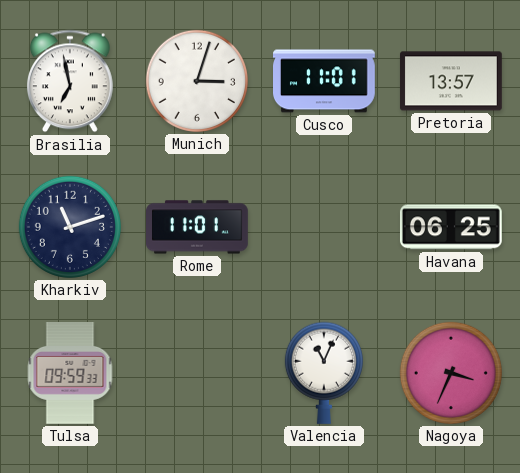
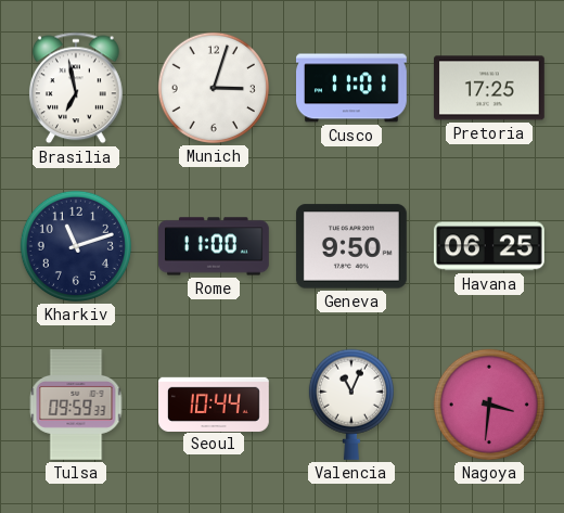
Pretoria: 13:57 -> 17:25 (489, 88)
Rome: 11:01 -> 11:00 (215, 246)
Geneva: none -> 9:50 (351, 246)
Seoul: none -> 10:44 (215, 403)
Nagoya: 3:34 -> 3:31 (489, 405)
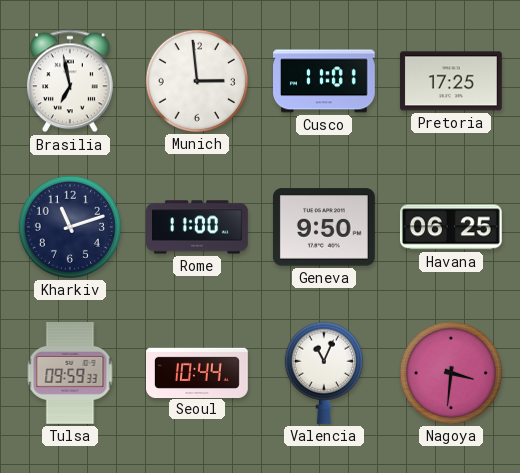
Munich: 3:03 -> 2:59 (197, 81)
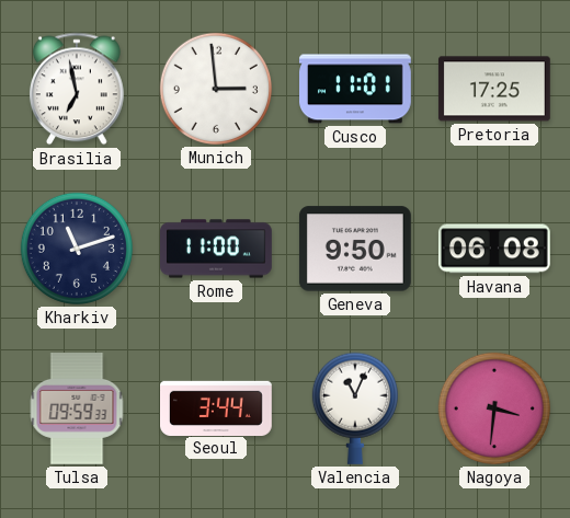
Havana: 06:25 -> 06:08 (494, 249)
Seoul: 10:44 -> 3:44 (217, 407)
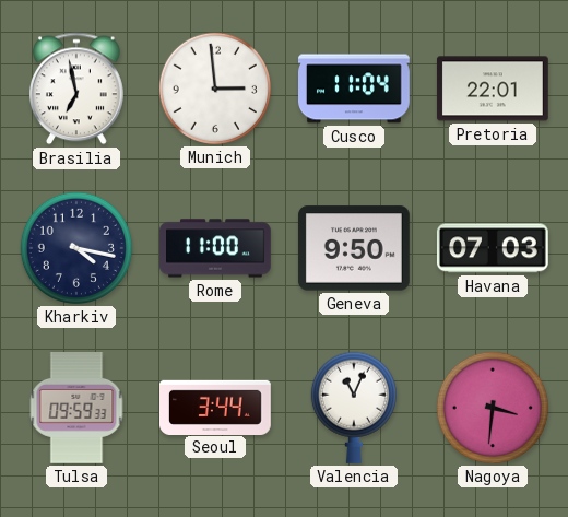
Cusco: 11:01 -> 11:04 (355, 89)
Pretoria: 17:25 -> 22:01 (493, 89)
Kharkiv: 11:12 -> 4:17 (76, 248)
Havana: 06:08 -> 07:03 (493, 248)
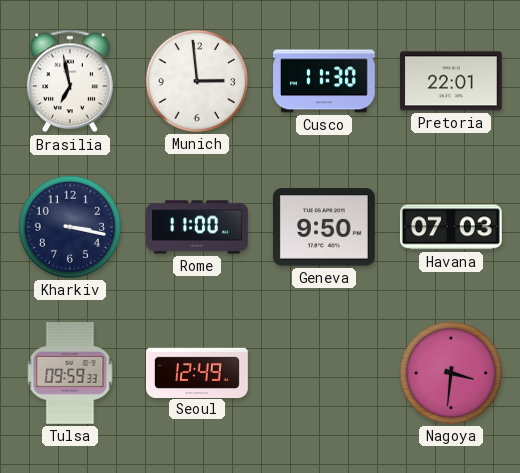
Cusco: 11:04 -> 11:30 (325, 81)
Kharkiv: 4:17 -> 3:17 (70, 227)
Seoul: 3:44 -> 12:49 (198, 372)
Valencia: 11:04 -> none (354, 408)
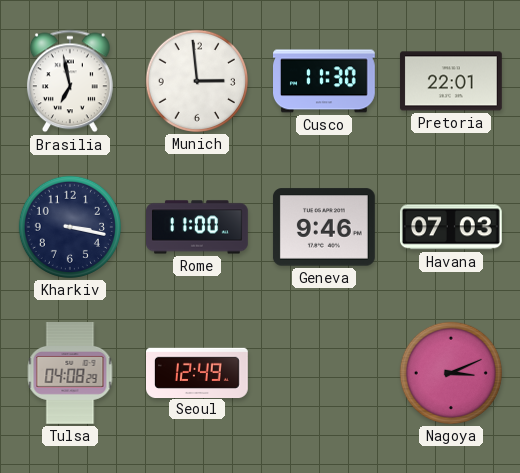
Geneva: 9:50 -> 9:46 (324, 227)
Tulsa: 09:59 -> 04:08 (70, 374)
Nagoya: 3:31 -> 3:11 (451, 373)
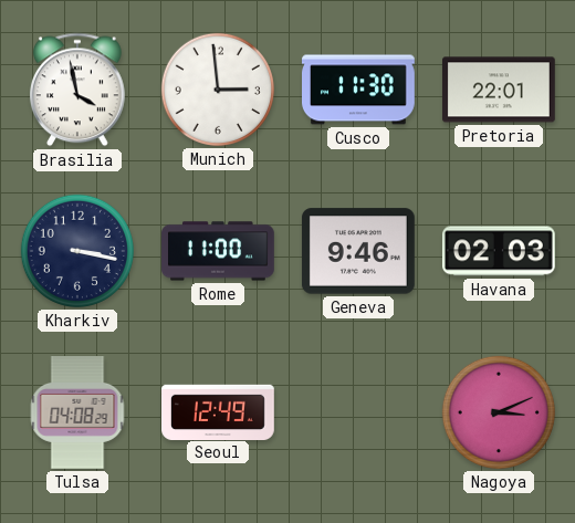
Brasilia: 6:58 -> 3:58 (77, 90)
Havana: 07:03 -> 02:03 (499, 251)
